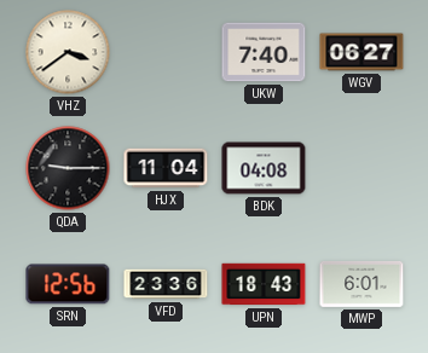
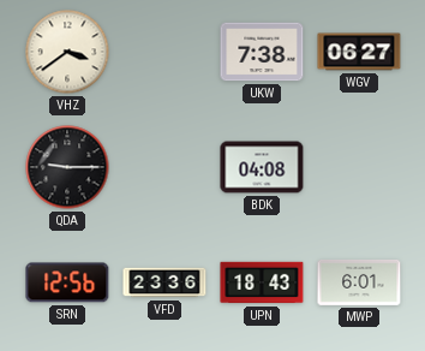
UKW: 7:40 -> 7:38 (262, 52)
HJX: 11:04 -> none (166, 168)
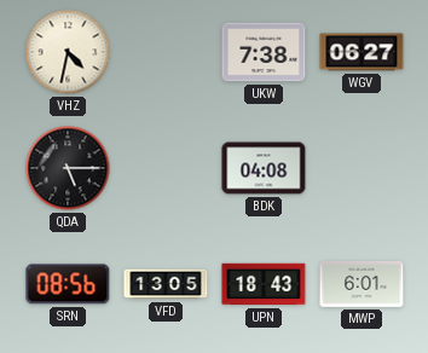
VHZ: 3:39 -> 4:32 (68, 52)
QDA: 9:15 -> 5:15 (68, 168)
SRN: 12:56 -> 08:56 (68, 284)
VFD: 23:36 -> 13:05 (166, 284)
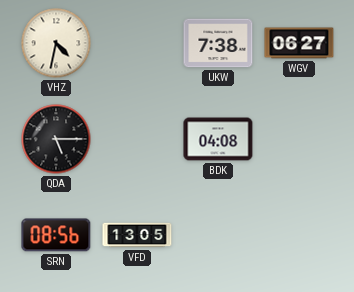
UPN: 18:43 -> none (264, 284)
MWP: 6:01 -> none (362, 284)
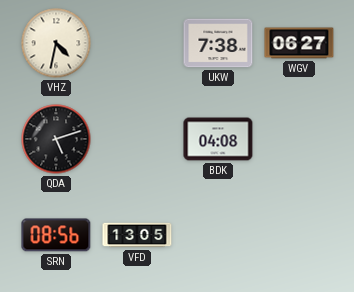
QDA: 5:15 -> 5:12 (56, 139)
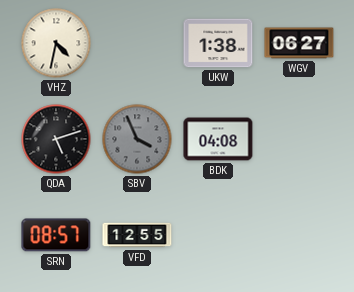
UKW: 7:38 -> 1:38 (218, 43)
SBV: none -> 3:56 (137, 139)
SRN: 08:56 -> 08:57 (56, 235)
VFD: 13:05 -> 12:55 (137, 235)
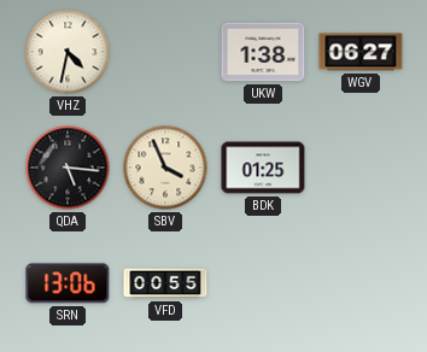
QDA: 5:12 -> 5:16 (68, 168)
SBV dial: grey -> cream (165, 168)
BDK: 04:08 -> 01:25 (263, 168)
SRN: 08:57 -> 13:06 (68, 283)
VFD: 12:55 -> 00:55 (165, 283)
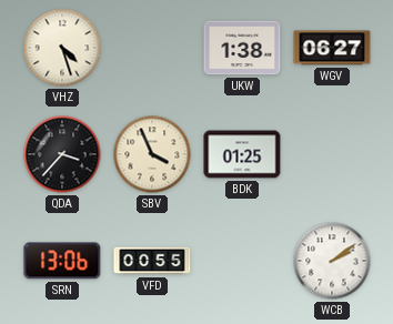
VHZ: 4:32 -> 4:27 (62, 48)
QDA: 5:16 -> 3:37 (62, 154)
WCB: none -> 2:09 (332, 261)
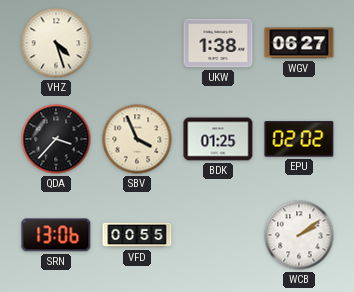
EPU: none -> 02:02 (299, 139)
